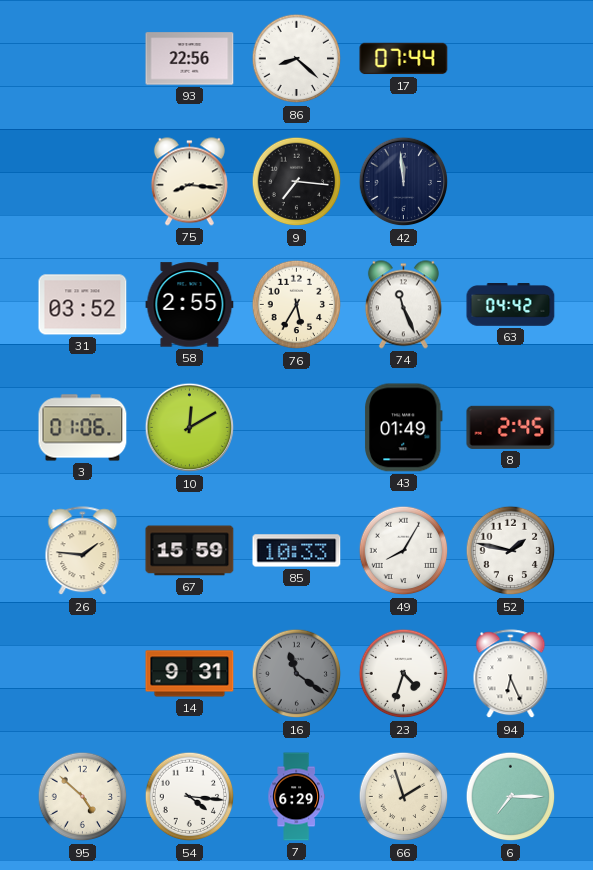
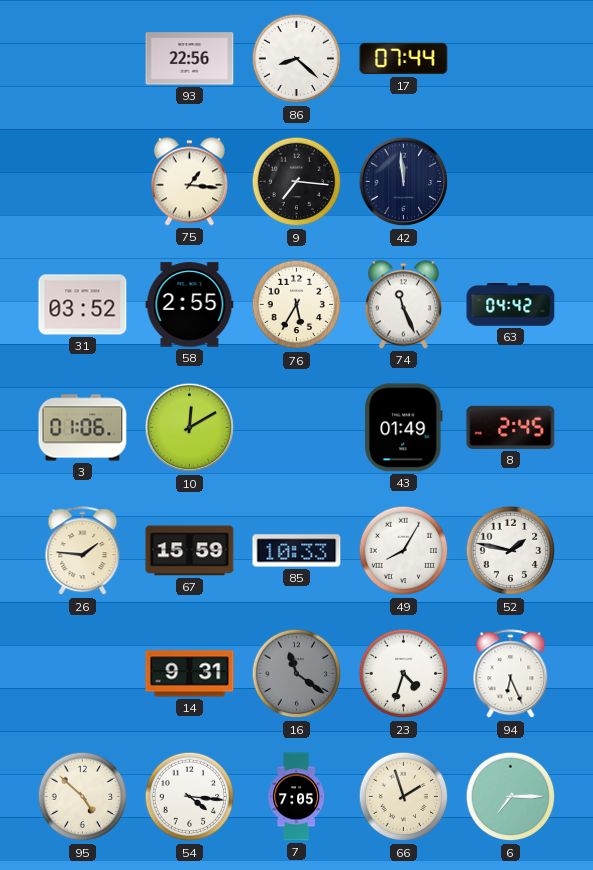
75: 8:16 -> 1:16 (189, 182)
7: 6:29 -> 7:05 (296, 797)
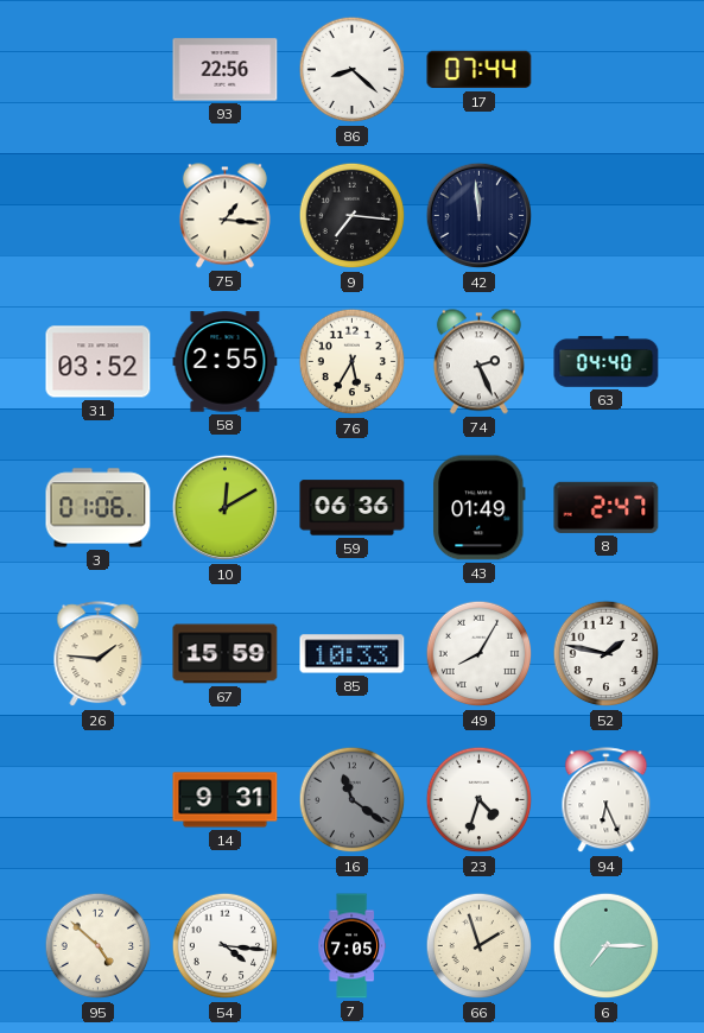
74: 11:26 -> 2:26 (478, 362)
63: 04:42 -> 04:40 (607, 362)
59: none -> 06:36 (353, 508)
8: 2:45 -> 2:47 (607, 507)
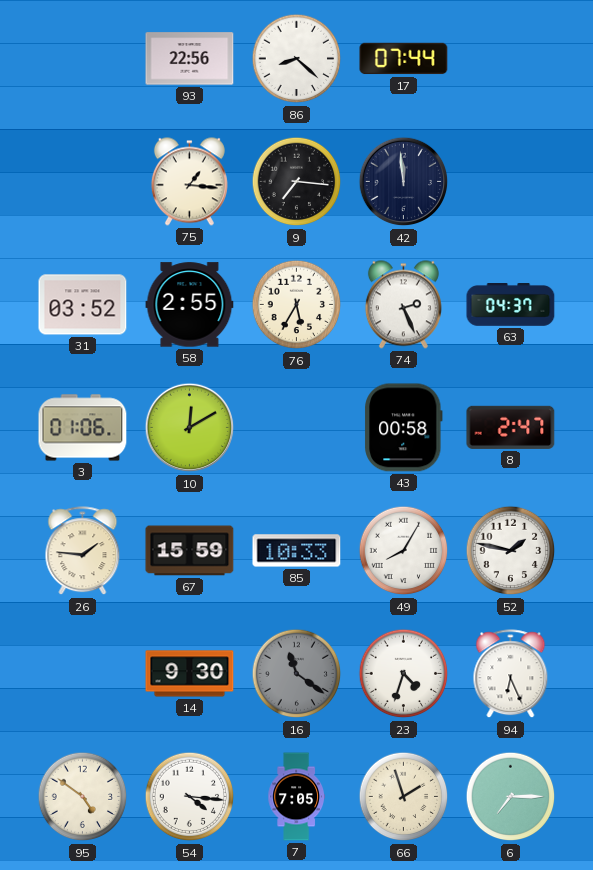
63: 04:40 -> 04:37 (511, 305)
59: 06:36 -> none (353, 508)
43: 01:49 -> 00:58 (404, 428)
14: 9:31 -> 9:30 (190, 674)
95: 4:52 -> 4:51 (83, 797)
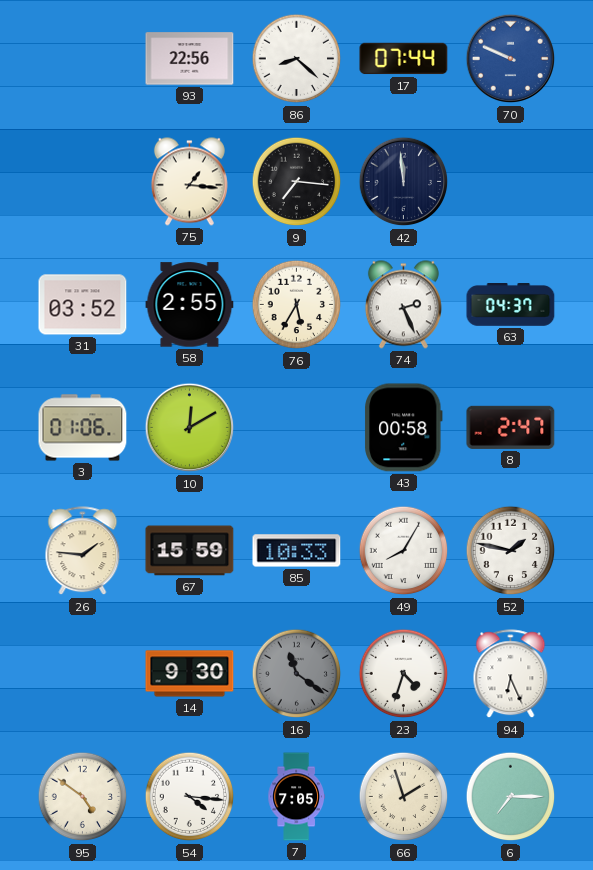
70: none -> 9:49 (511, 59)
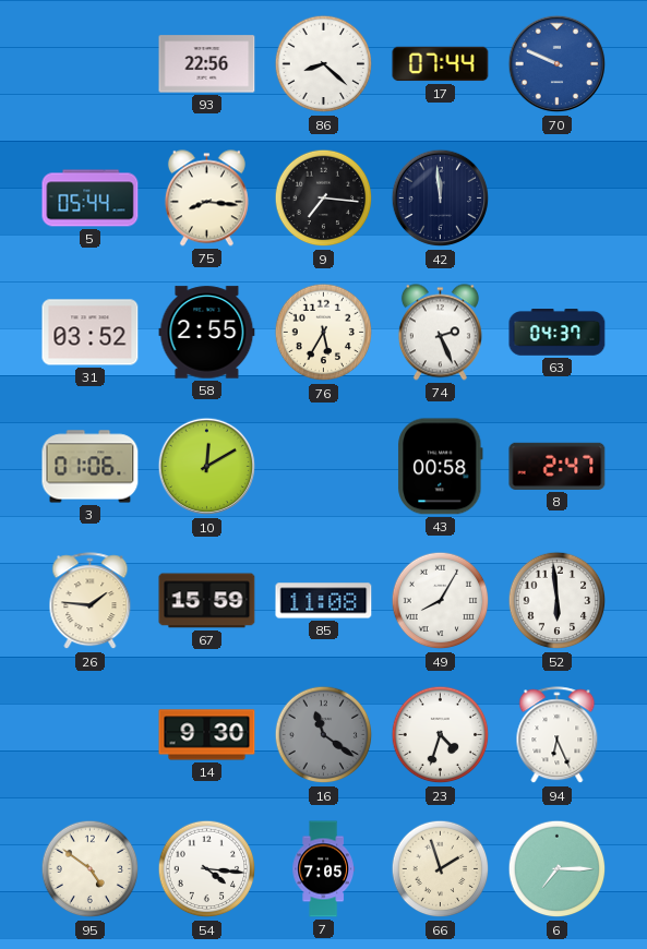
5: none -> 05:44 (91, 199)
75: 1:16 -> 8:16 (206, 199)
85: 10:33 -> 11:08 (324, 601)
52: 1:47 -> 5:59 (558, 601)
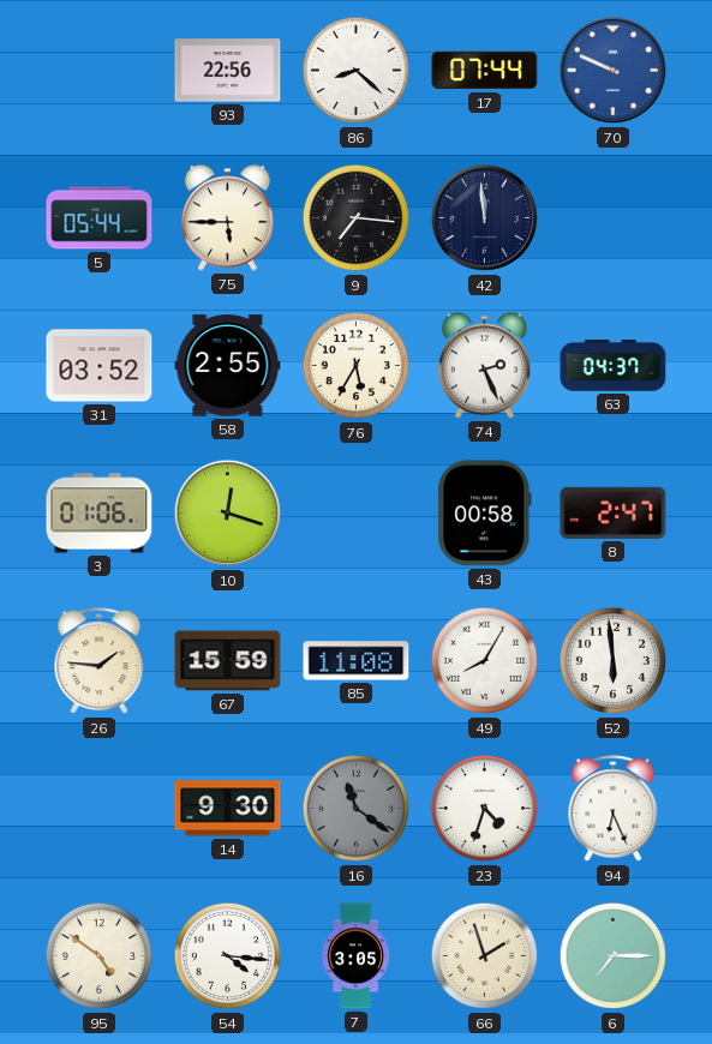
75: 8:16 -> 5:45 (227, 218)
10: 12:10 -> 12:18 (228, 514)
7: 7:05 -> 3:05 (355, 956)
